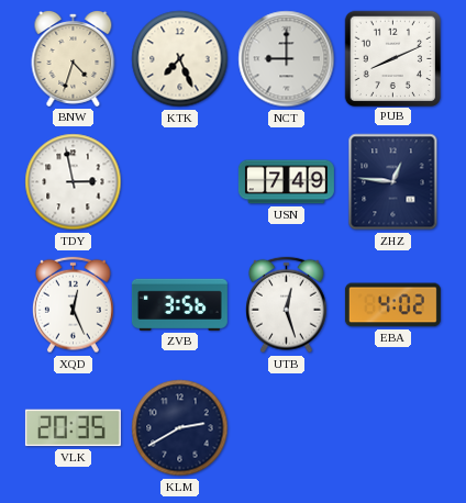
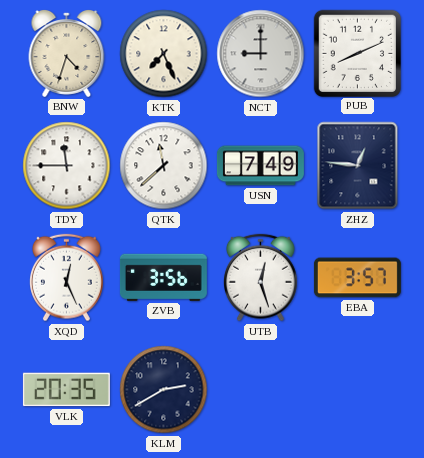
TDY: 2:58 -> 11:45 (67, 166)
QTK: none -> 11:38 (164, 166)
EBA: 4:02 -> 3:57 (357, 278)
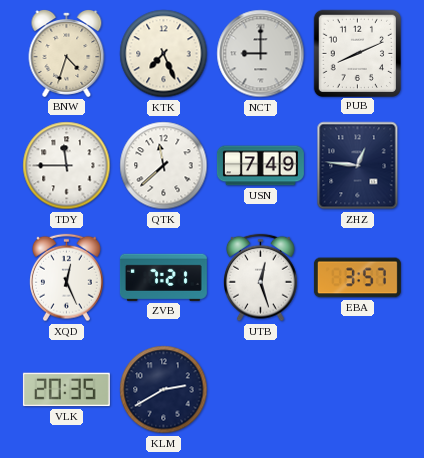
ZVB: 3:56 -> 7:21 (163, 277)
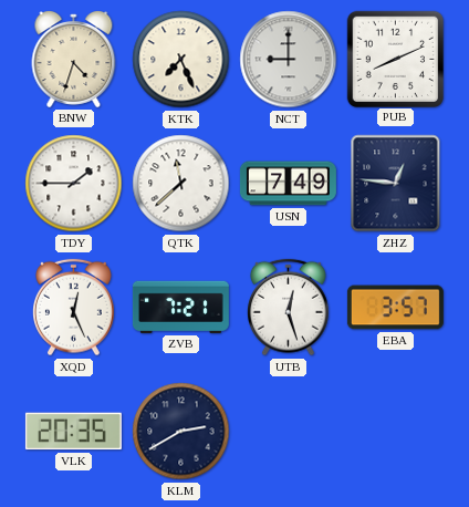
TDY: 11:45 -> 1:45 (74, 184)
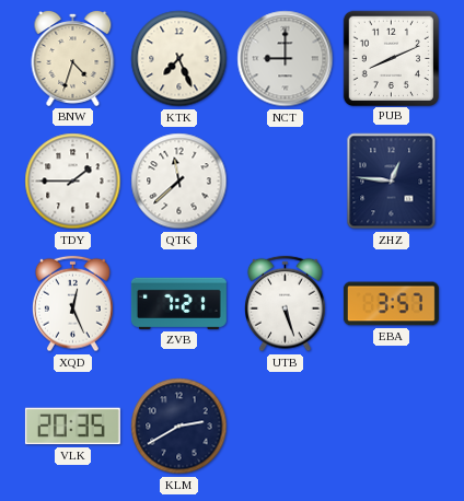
USN: 7:49 -> none (288, 184)
UTB: 12:27 -> 5:27 (286, 304)
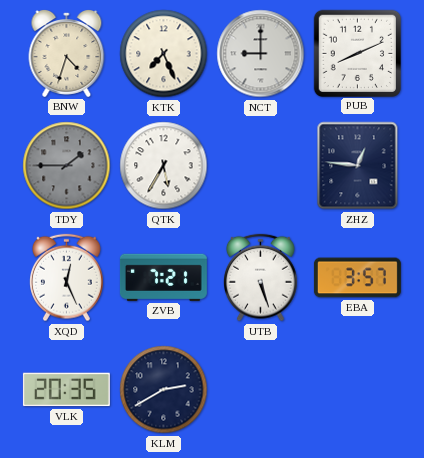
TDY dial: white -> grey (67, 166)
QTK: 11:38 -> 5:35 (164, 166)
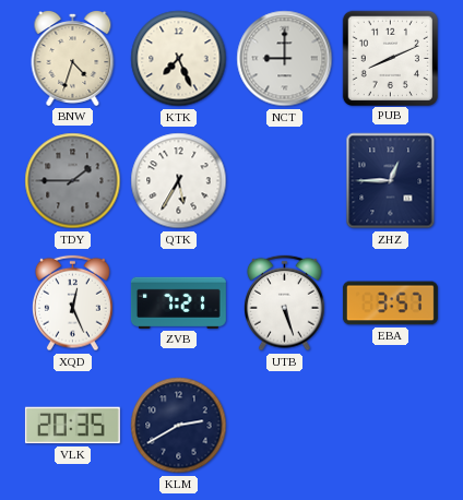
ZHZ: 12:46 -> 12:45 (391, 181)
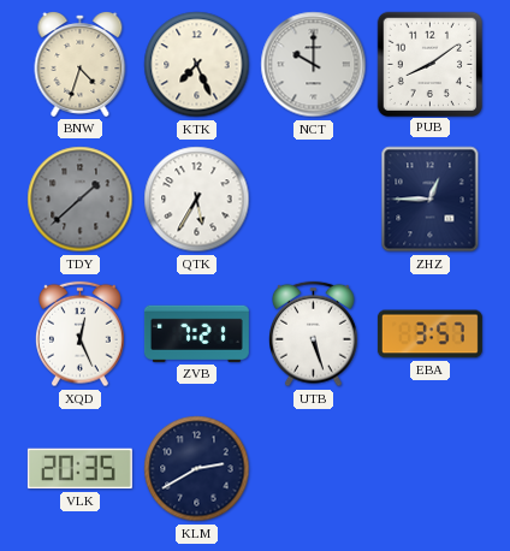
NCT: 9:00 -> 10:00 (314, 65)
PUB: 8:11 -> 8:09 (429, 64)
TDY: 1:45 -> 1:38 (81, 200)
